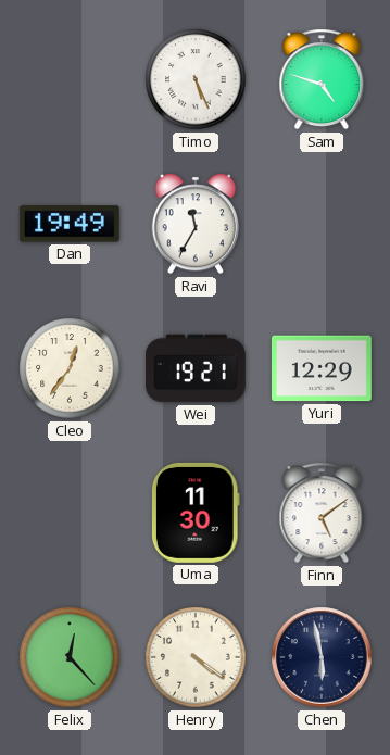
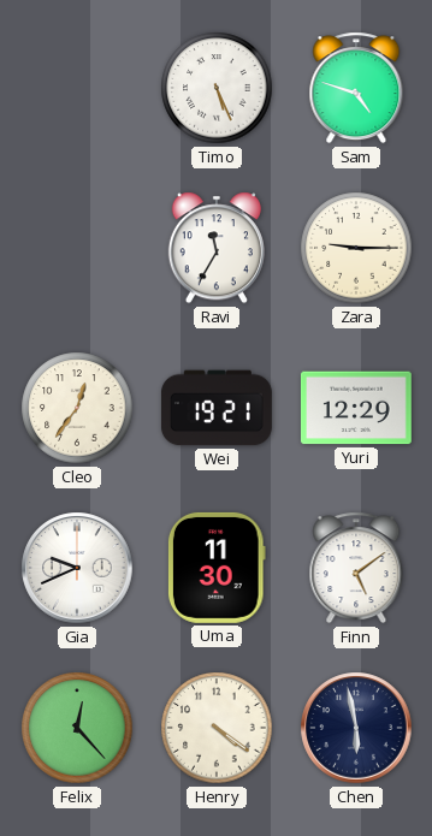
Dan: 19:49 -> none (70, 224)
Zara: none -> 9:15 (356, 248)
Gia: none -> 9:41 (77, 568)
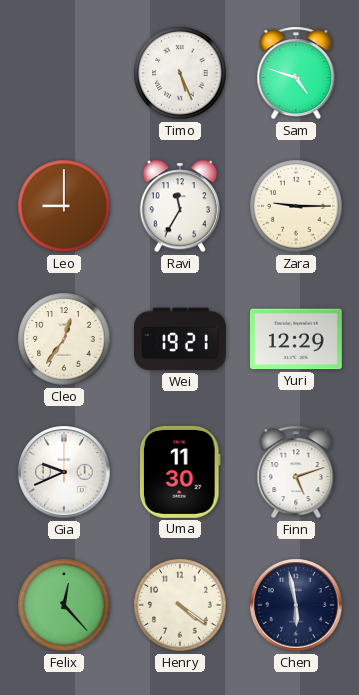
Leo: none -> 9:00 (64, 206)
Finn: 5:09 -> 5:12 (296, 472)
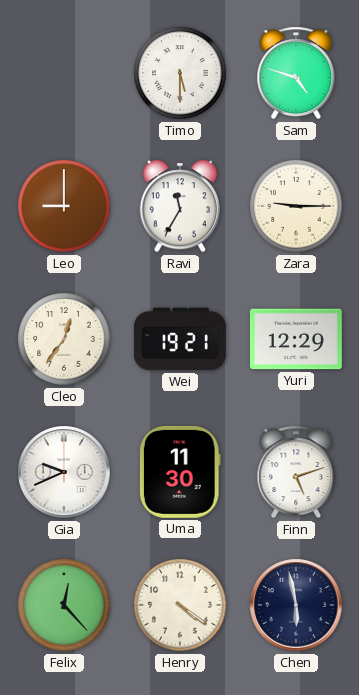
Timo: 5:26 -> 5:30 (180, 73)
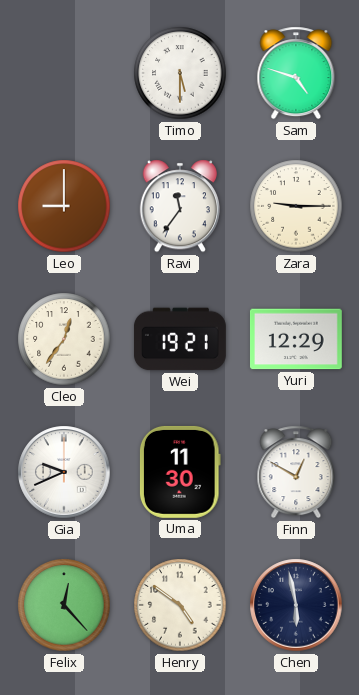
Ravi: 11:35 -> 11:36 (180, 206)
Finn: 5:12 -> 12:50 (296, 472)
Henry: 4:21 -> 4:51 (180, 605)
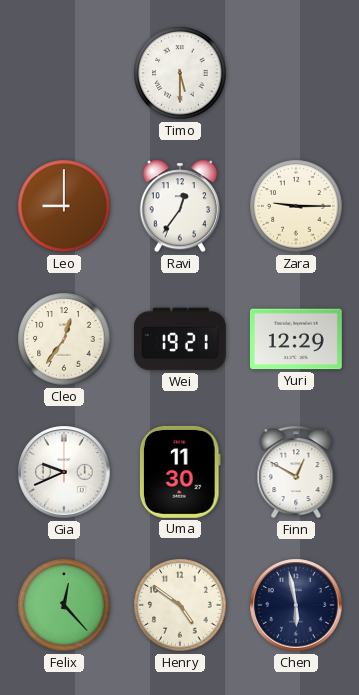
Sam: 4:48 -> none (296, 73)
Ravi: 11:36 -> 12:36 (180, 206)
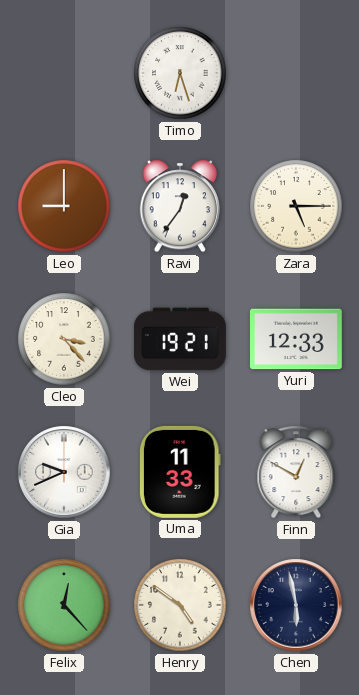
Timo: 5:30 -> 6:27 (180, 73)
Zara: 9:15 -> 5:15 (296, 206)
Cleo: 12:36 -> 3:23 (64, 339)
Yuri: 12:29 -> 12:33 (296, 339)
Uma: 11:30 -> 11:33 (180, 472)
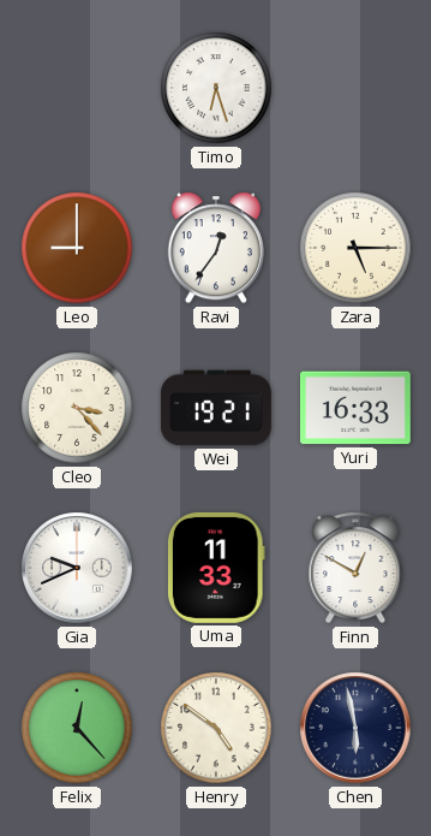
Yuri: 12:33 -> 16:33 (355, 408)
